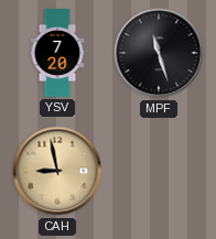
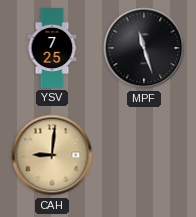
YSV: 7:20 -> 7:25 (52, 48)
CAH: 8:58 -> 9:01 (52, 155)
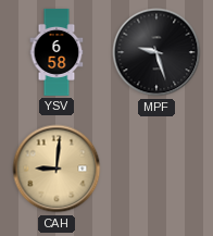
YSV: 7:25 -> 6:58 (57, 52)
MPF: 11:27 -> 9:27 (156, 52)
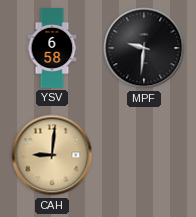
MPF: 9:27 -> 9:31 (144, 48)
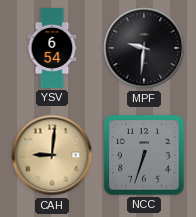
YSV: 6:58 -> 6:54 (52, 48)
NCC: none -> 6:33 (144, 155)
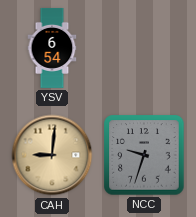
MPF: 9:31 -> none (144, 48)
NCC: 6:33 -> 9:33 (144, 155)
